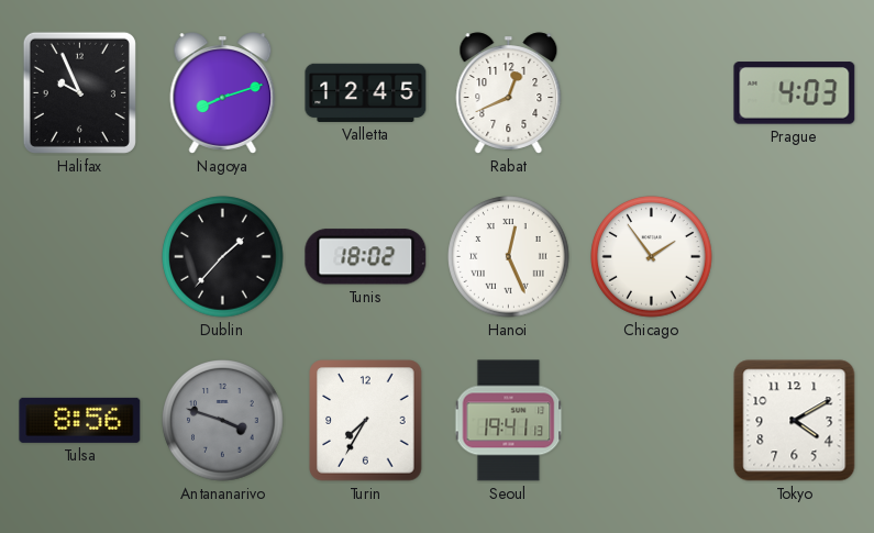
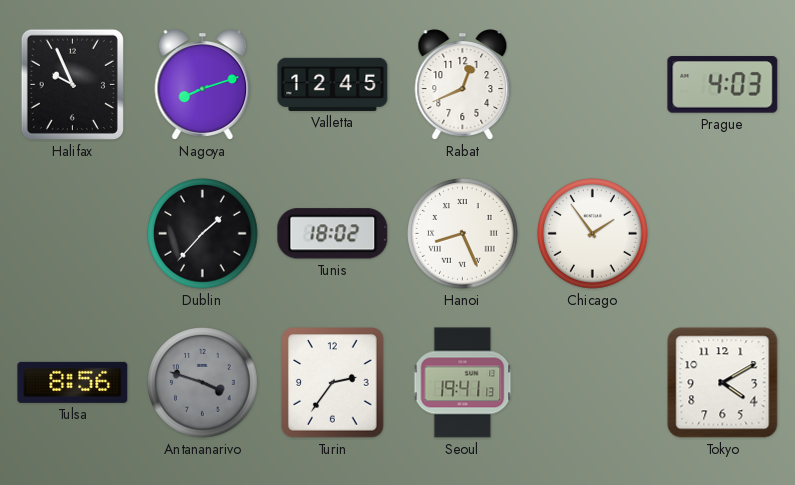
Hanoi: 12:26 -> 8:26 (463, 234)
Turin: 7:35 -> 2:36 (333, 383)
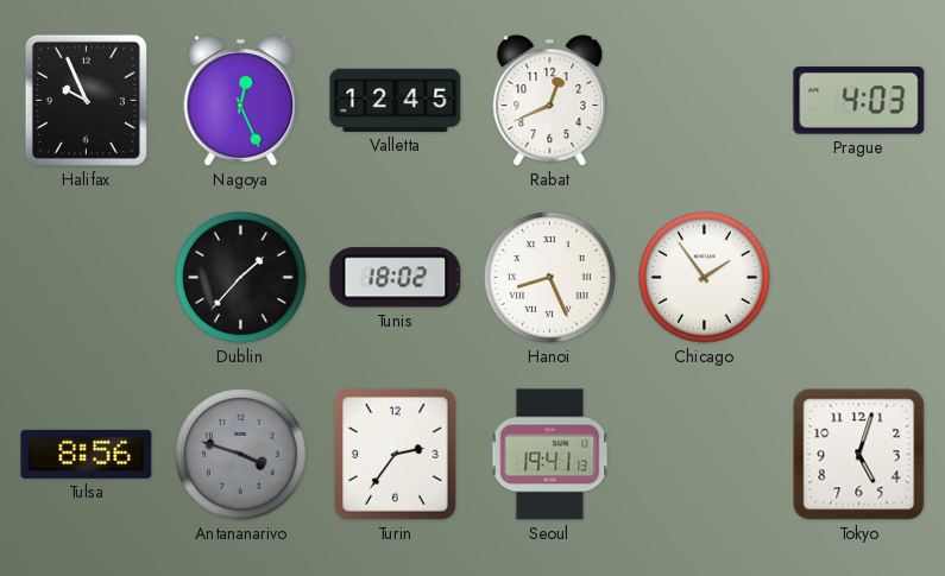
Nagoya: 8:12 -> 12:26 (241, 101)
Tokyo: 4:10 -> 5:03 (859, 455)
